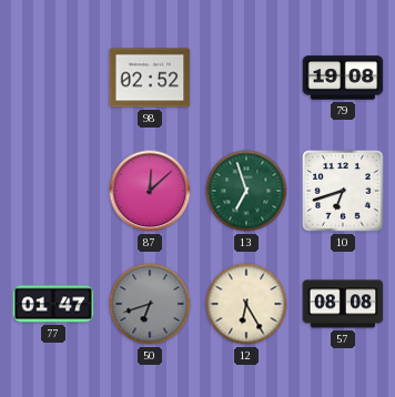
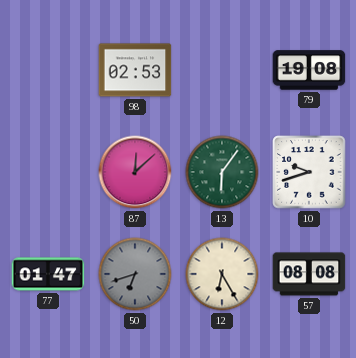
98: 02:52 -> 02:53 (135, 70)
13: 6:57 -> 6:06 (222, 172)
10: 6:42 -> 9:42 (309, 172)
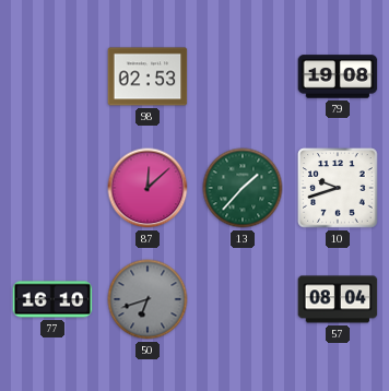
13: 6:06 -> 1:37 (243, 188)
77: 01:47 -> 16:10 (52, 299)
12: 6:25 -> none (222, 274)
57: 08:08 -> 08:04 (338, 299)
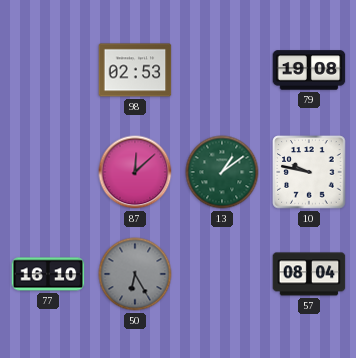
13: 1:37 -> 1:09 (222, 172)
10: 9:42 -> 9:47 (309, 172)
50: 6:42 -> 6:25 (135, 274)
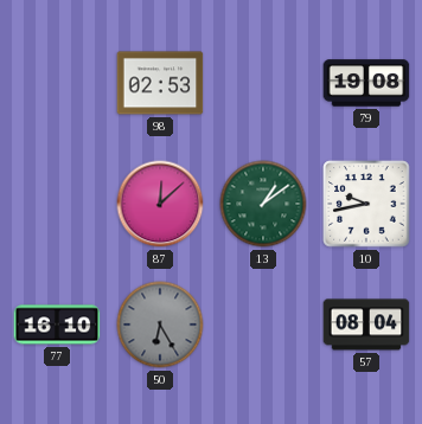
10: 9:47 -> 9:43 (366, 204)
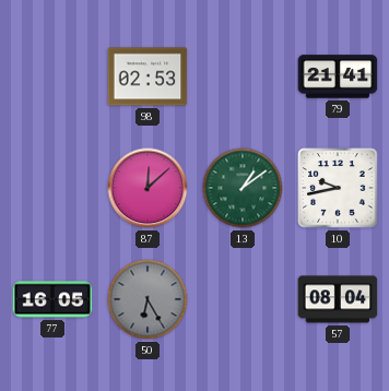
79: 19:08 -> 21:41 (338, 76)
77: 16:10 -> 16:05 (52, 299)
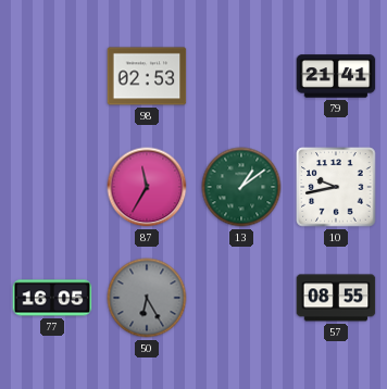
87: 12:08 -> 11:35 (147, 187)
57: 08:04 -> 08:55 (336, 298)
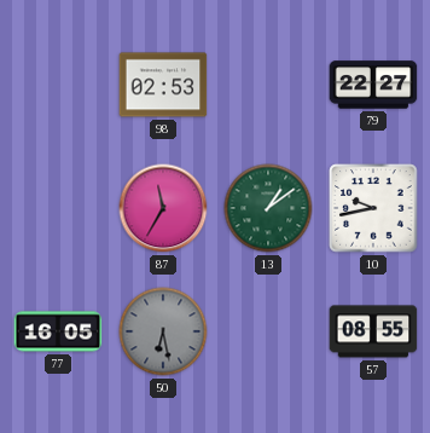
79: 21:41 -> 22:27 (373, 85)
50: 6:25 -> 6:28 (163, 331)
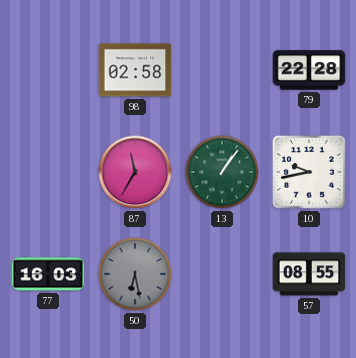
98: 02:53 -> 02:58 (135, 70)
79: 22:27 -> 22:28 (309, 70)
13: 1:09 -> 1:06 (222, 172)
77: 16:05 -> 16:03 (48, 274)
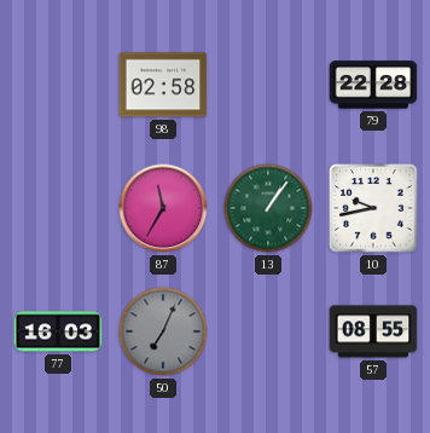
50: 6:28 -> 7:04 (163, 331)
